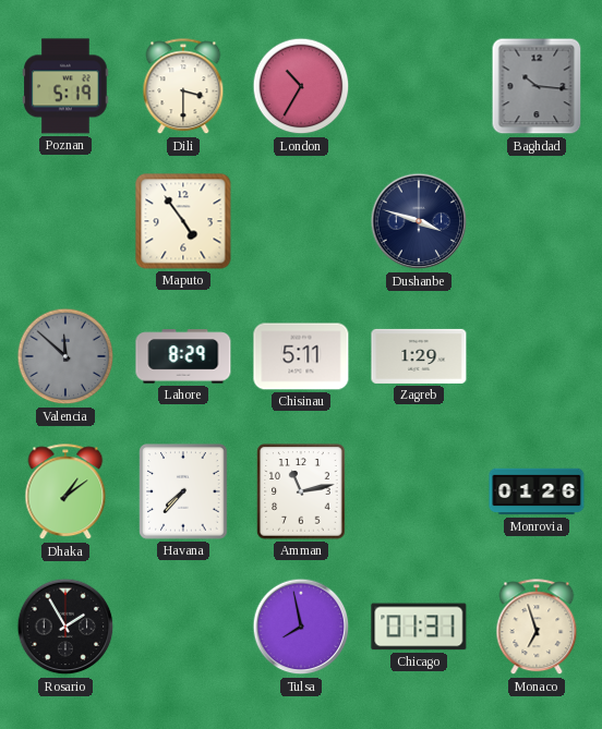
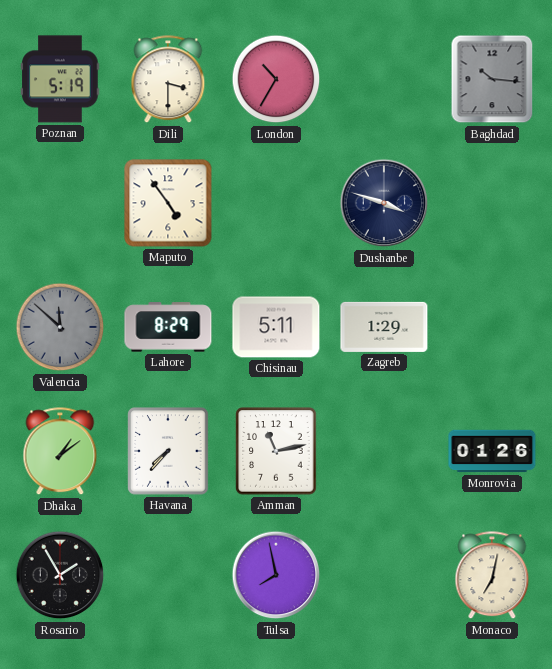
Chicago: 01:31 -> none (419, 627)
Monaco: 6:57 -> 7:02 (492, 576)
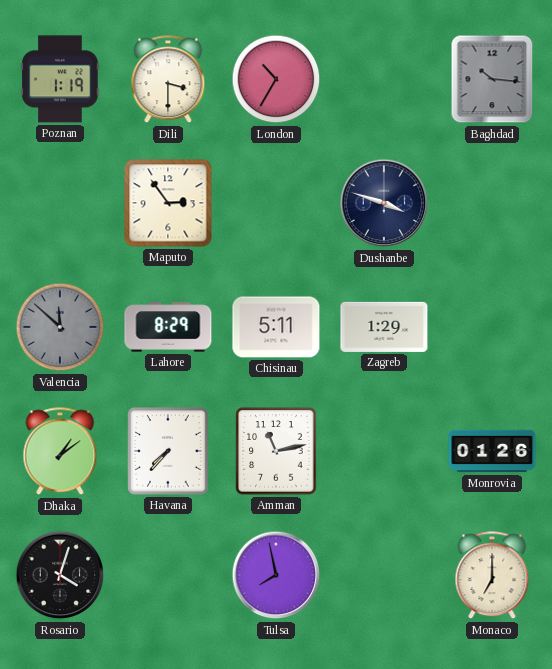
Poznan: 5:19 -> 1:19 (60, 79)
Maputo: 4:54 -> 2:54 (168, 203)
Rosario: 1:55 -> 4:03 (60, 575)
Monaco: 7:02 -> 7:00 (492, 576)
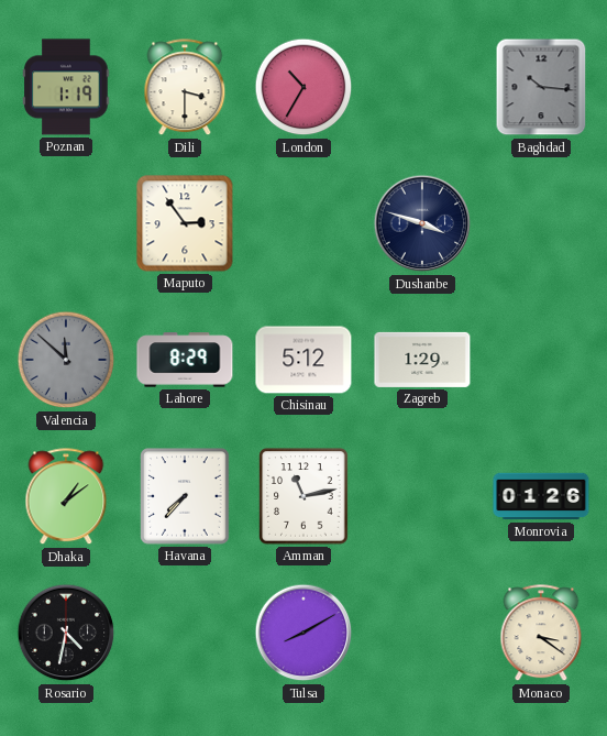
Chisinau: 5:11 -> 5:12 (304, 360)
Rosario: 4:03 -> 4:32 (66, 633)
Tulsa: 7:58 -> 8:10 (304, 633)
Monaco: 7:00 -> 3:21 (541, 634)
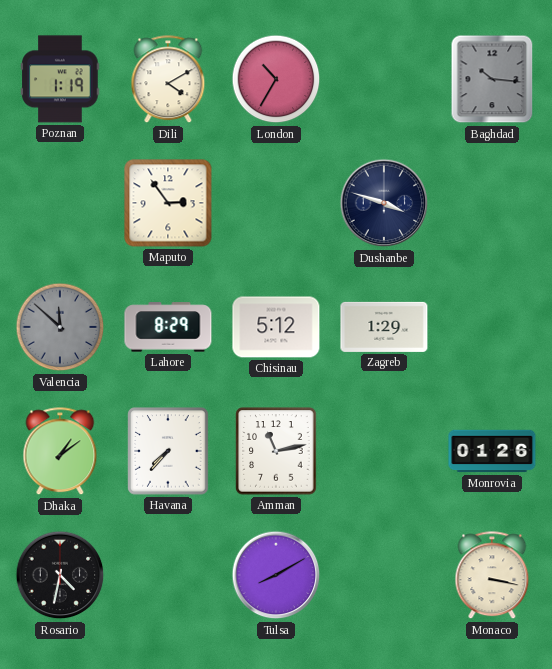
Dili: 3:30 -> 4:10 (168, 80)
Monaco: 3:21 -> 3:17 (492, 576)
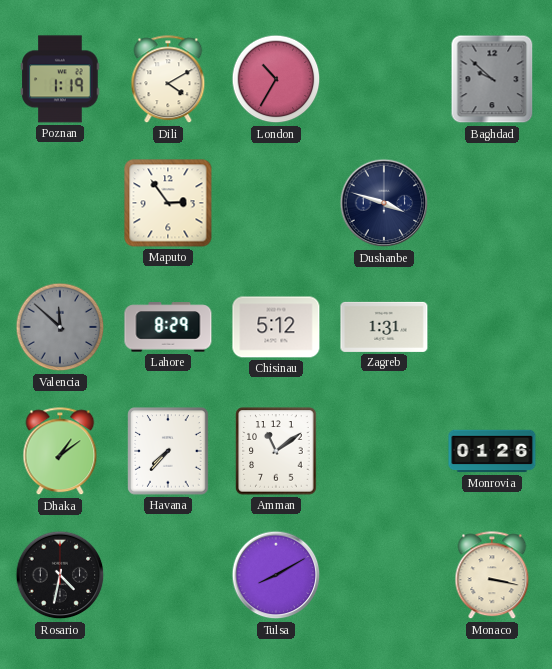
Baghdad: 10:16 -> 9:52 (492, 79)
Zagreb: 1:29 -> 1:31 (384, 327)
Amman: 11:13 -> 11:09 (276, 451)
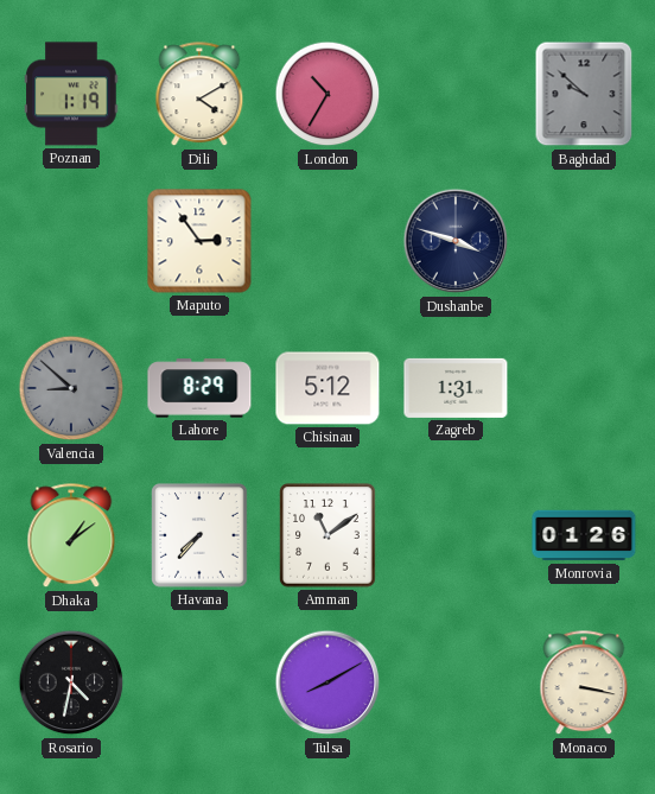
Valencia: 11:52 -> 8:52 (71, 388)
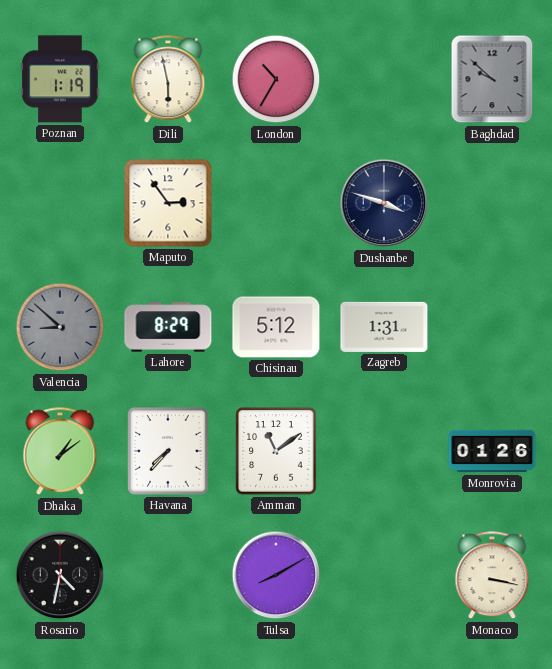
Dili: 4:10 -> 5:58 (168, 80)
